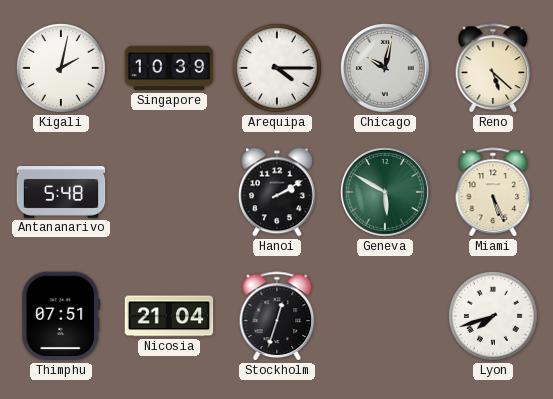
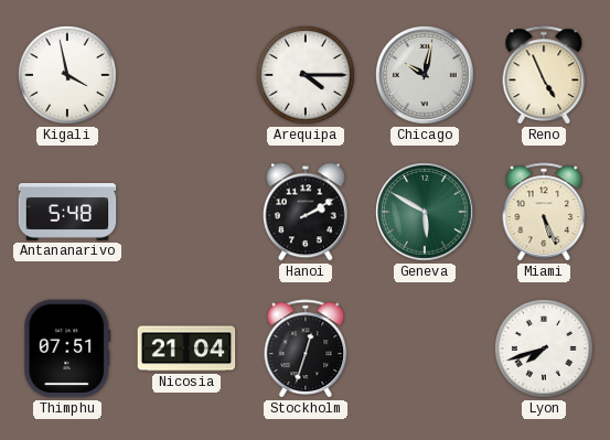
Kigali: 2:02 -> 3:58 (68, 76)
Singapore: 10:39 -> none (169, 68)
Reno: 5:22 -> 4:56 (544, 75)
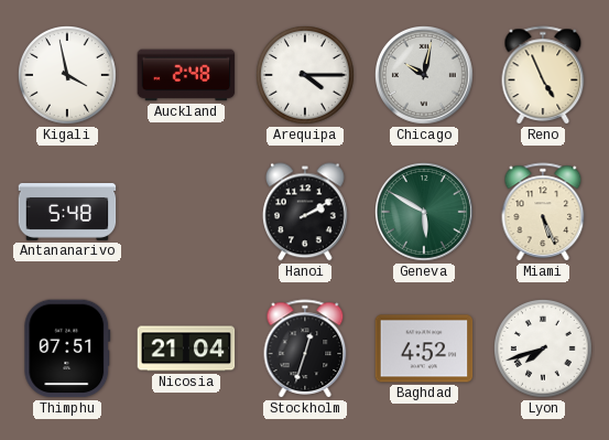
Auckland: none -> 2:48 (186, 75)
Baghdad: none -> 4:52 (424, 348)
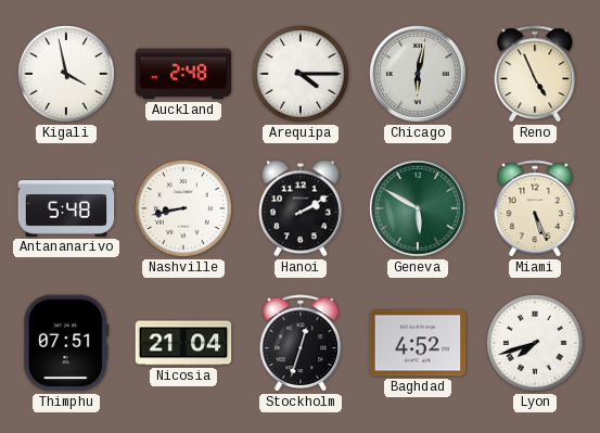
Chicago: 10:02 -> 6:02 (419, 75)
Nashville: none -> 8:43 (184, 209)
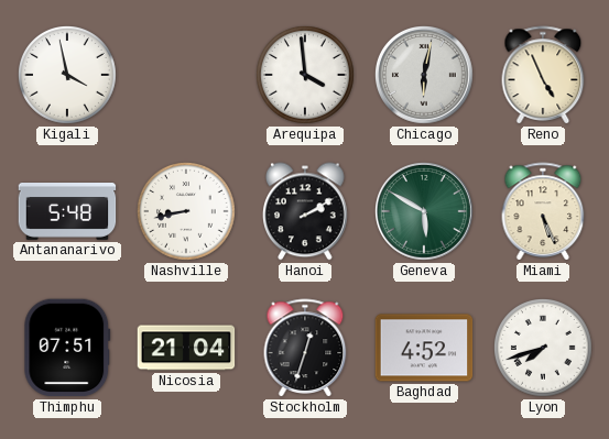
Auckland: 2:48 -> none (183, 74)
Arequipa: 4:15 -> 3:59 (306, 76)
